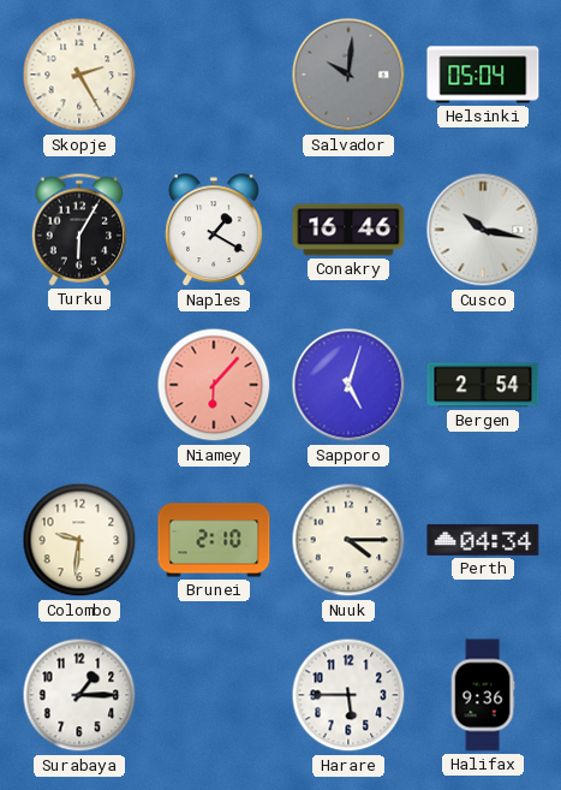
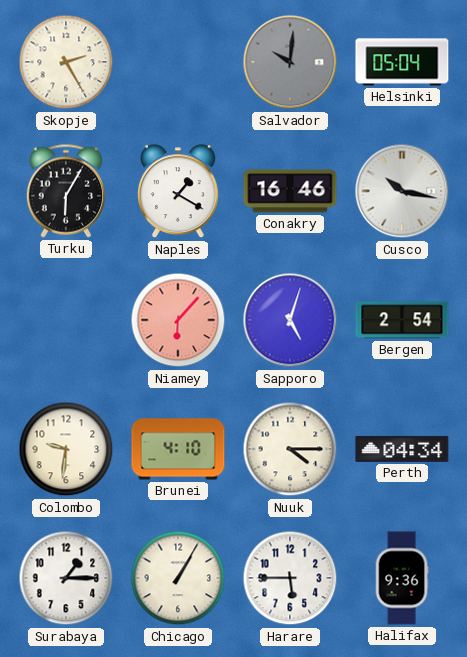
Brunei: 2:10 -> 4:10 (178, 449)
Chicago: none -> 1:05 (178, 578)
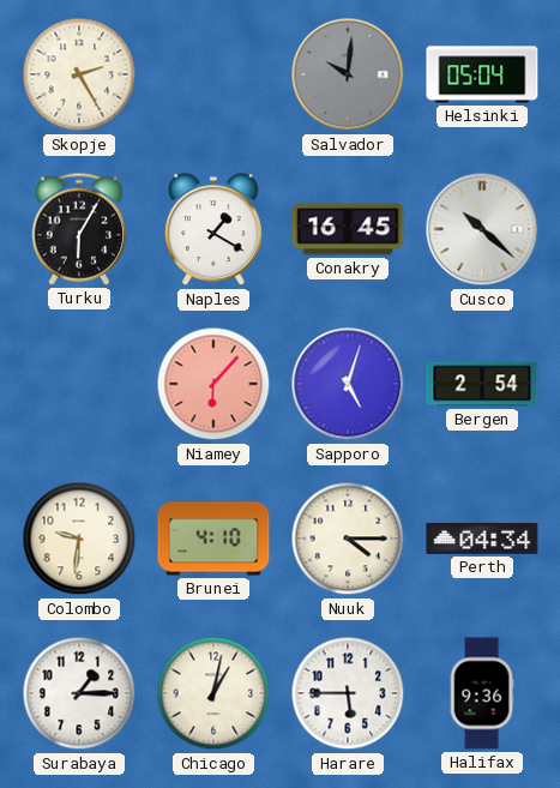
Conakry: 16:46 -> 16:45 (348, 229)
Cusco: 10:17 -> 10:22 (482, 229)
Chicago: 1:05 -> 1:02 (213, 693)
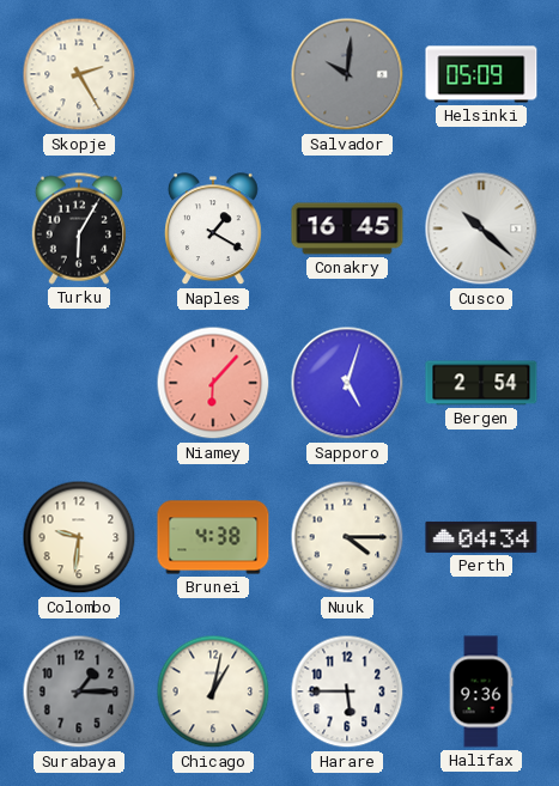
Helsinki: 05:04 -> 05:09 (481, 74)
Brunei: 4:10 -> 4:38 (213, 537)
Surabaya dial: white -> grey (79, 691)
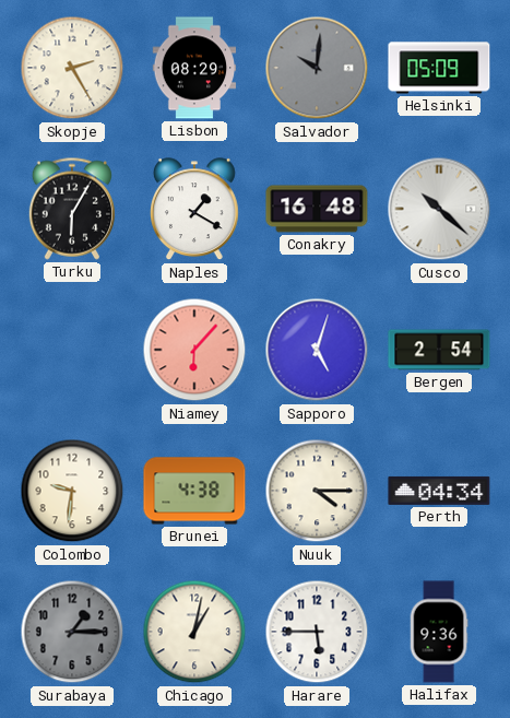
Lisbon: none -> 08:29 (194, 68)
Conakry: 16:45 -> 16:48 (317, 209)
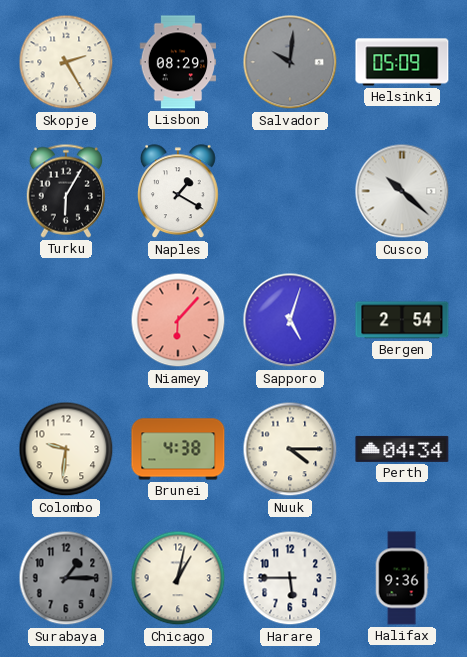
Conakry: 16:48 -> none (317, 209)
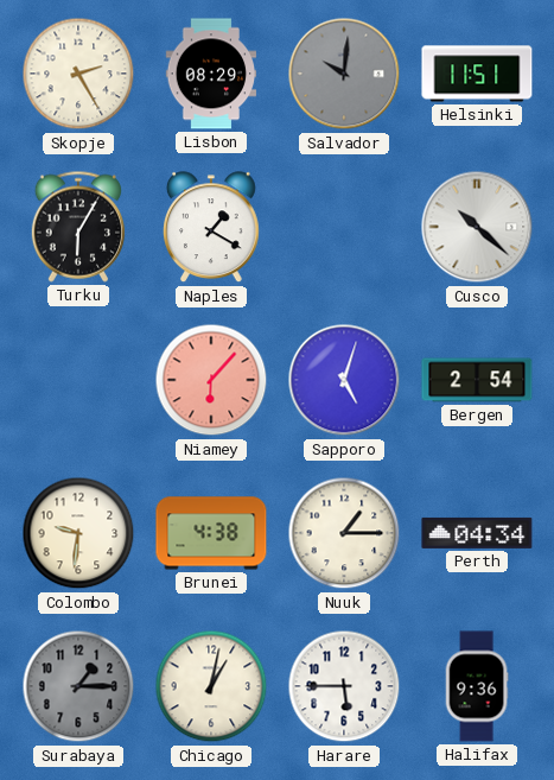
Helsinki: 05:09 -> 11:51 (477, 74)
Nuuk: 4:15 -> 1:15 (344, 533)
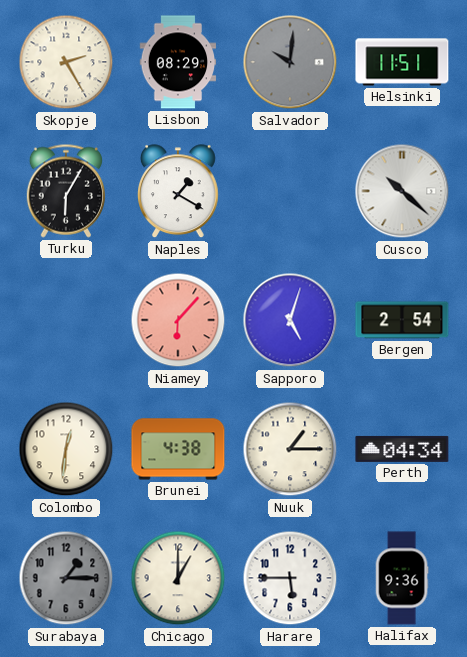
Colombo: 9:31 -> 12:31 (66, 449)
Chicago: 1:02 -> 1:00 (178, 578)
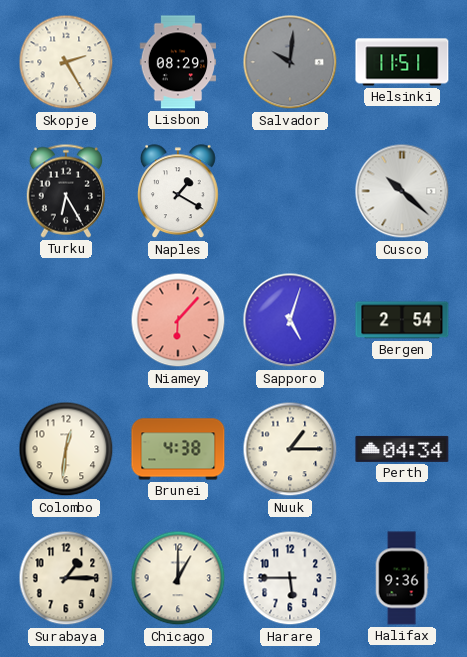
Turku: 6:05 -> 6:25 (65, 191)
Surabaya dial: grey -> cream (66, 578)
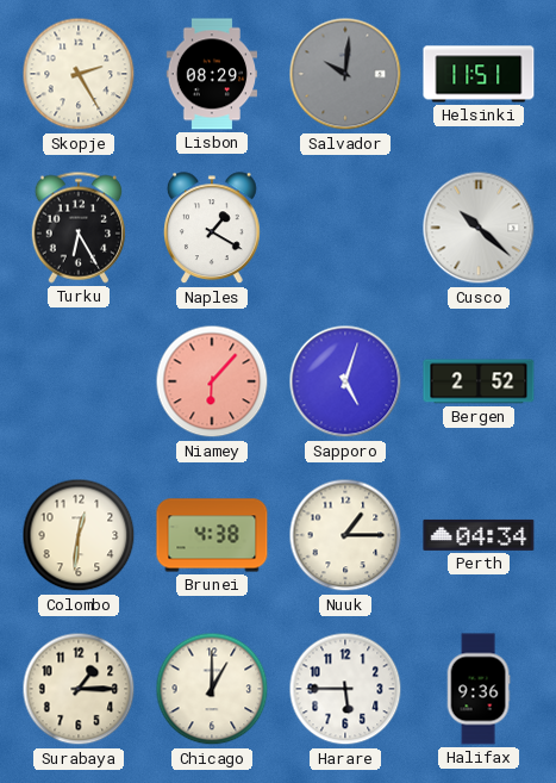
Bergen: 2:54 -> 2:52 (479, 381)
